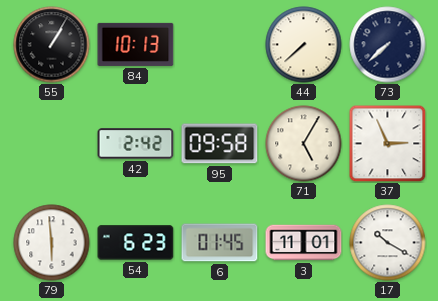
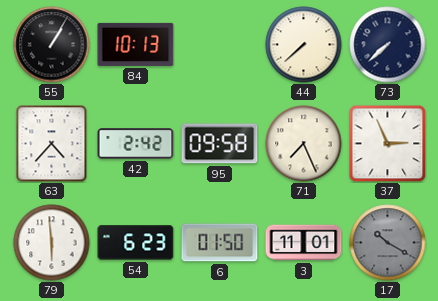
63: none -> 4:37 (52, 144)
71: 5:05 -> 7:26 (304, 144)
6: 01:45 -> 01:50 (220, 243)
17 dial: white -> grey (388, 243)
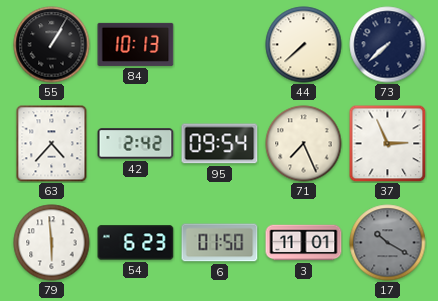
95: 09:58 -> 09:54 (220, 144)
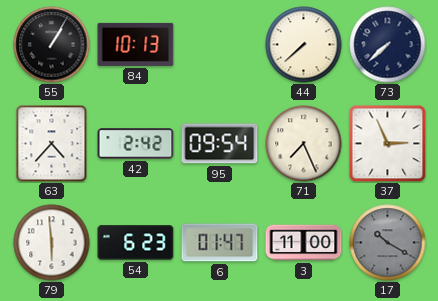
6: 01:50 -> 01:47 (220, 243)
3: 11:01 -> 11:00 (304, 243)
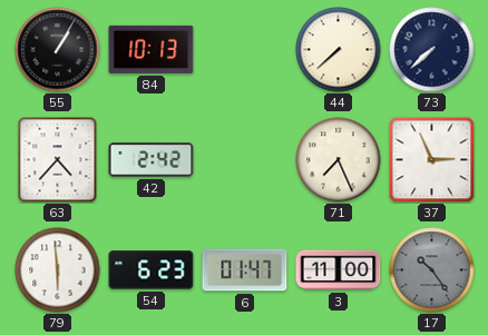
95: 09:54 -> none (220, 144)
17: 10:20 -> 10:24 (432, 270)
